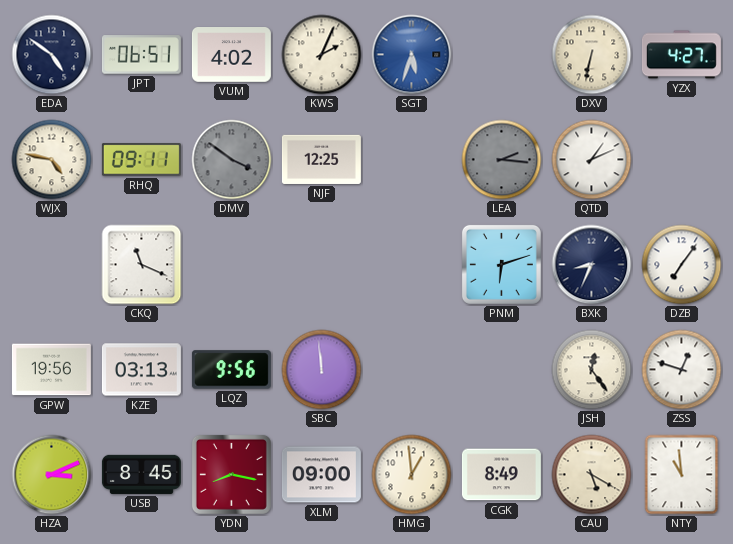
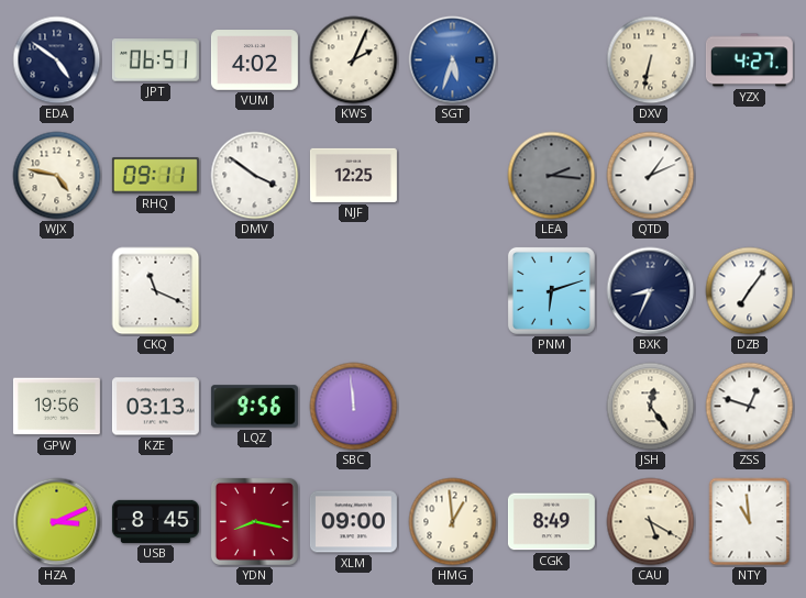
DMV dial: grey -> white (255, 176)
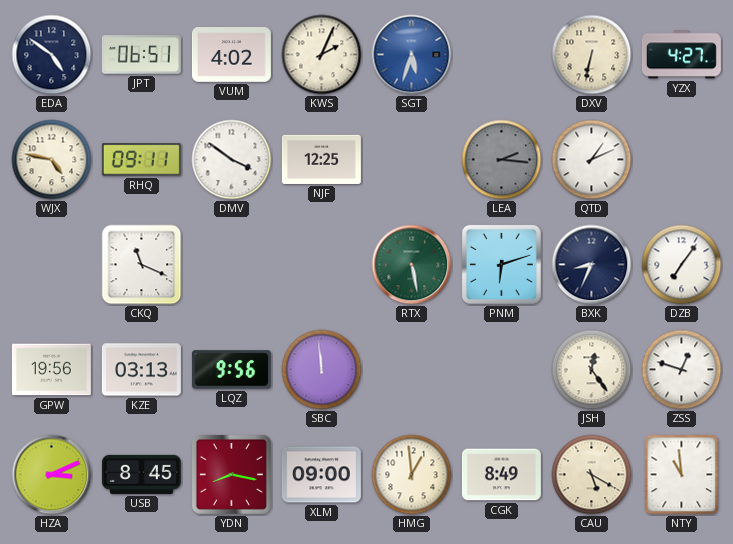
RTX: none -> 5:28 (412, 265)
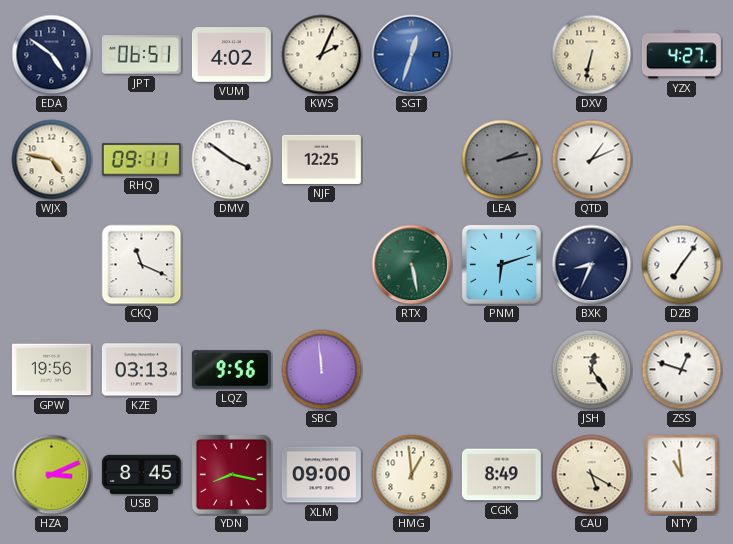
SGT: 5:33 -> 12:33 (412, 55)
LEA: 2:16 -> 2:13 (502, 160)
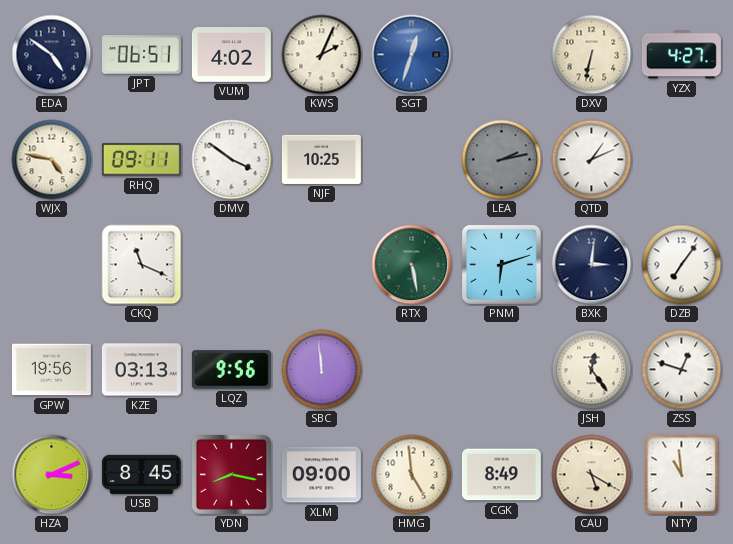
NJF: 12:25 -> 10:25 (321, 159)
BXK: 8:34 -> 3:01 (592, 265)
HMG: 12:59 -> 4:59 (412, 475)
